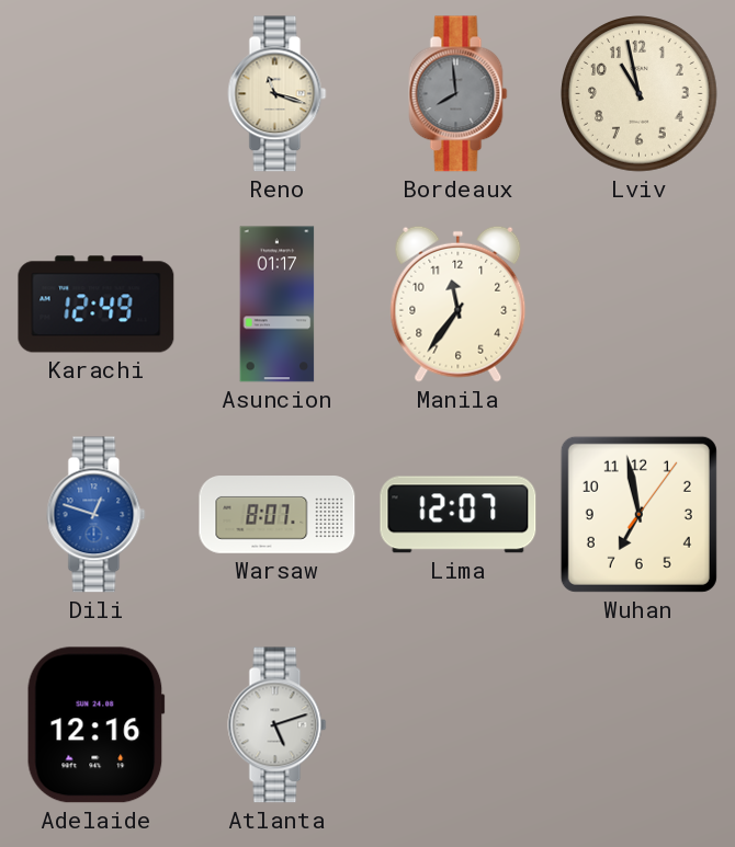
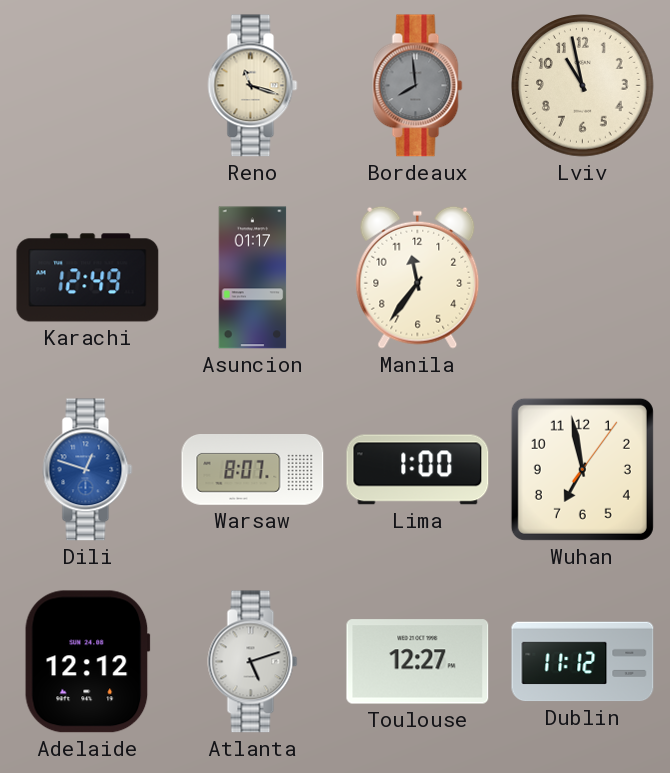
Lima: 12:07 -> 1:00 (418, 470)
Adelaide: 12:16 -> 12:12 (87, 662)
Toulouse: none -> 12:27 (418, 662)
Dublin: none -> 11:12 (583, 662)
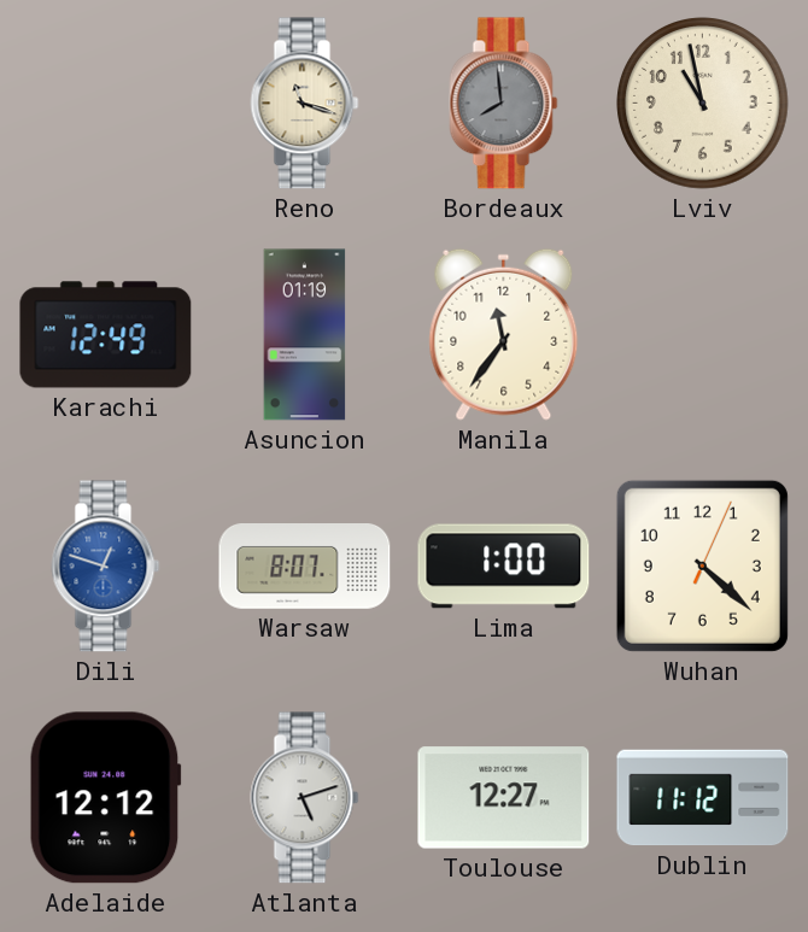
Asuncion: 01:17 -> 01:19 (305, 335)
Wuhan: 6:58 -> 4:22 (702, 565)
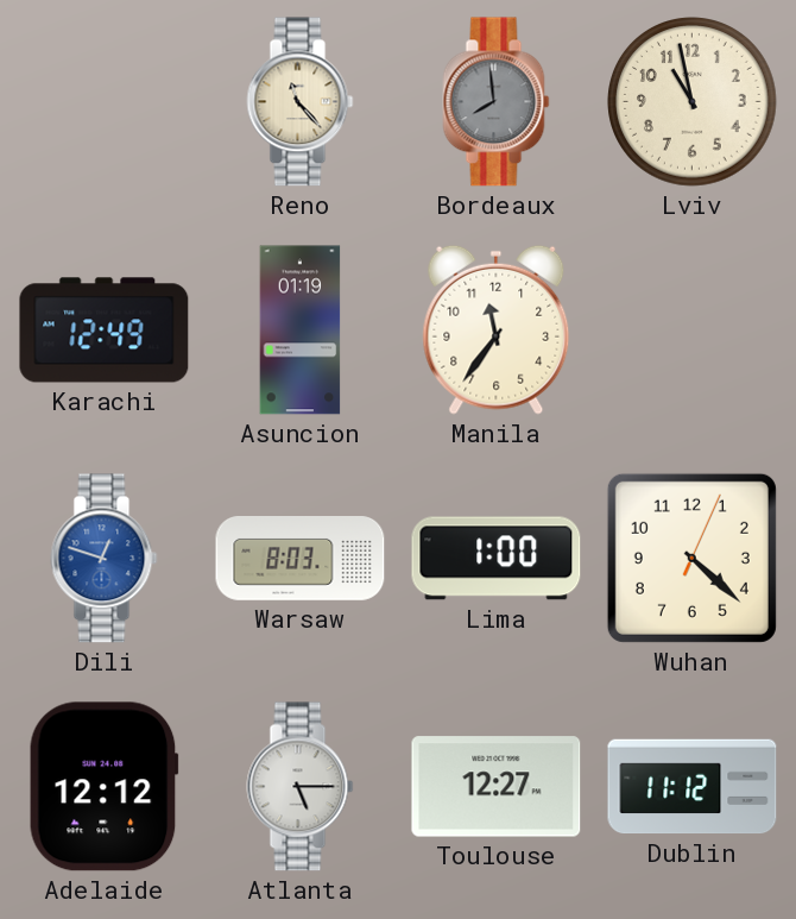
Reno: 11:18 -> 11:23 (301, 102)
Warsaw: 8:07 -> 8:03 (301, 559)
Atlanta: 5:12 -> 5:15 (301, 787)
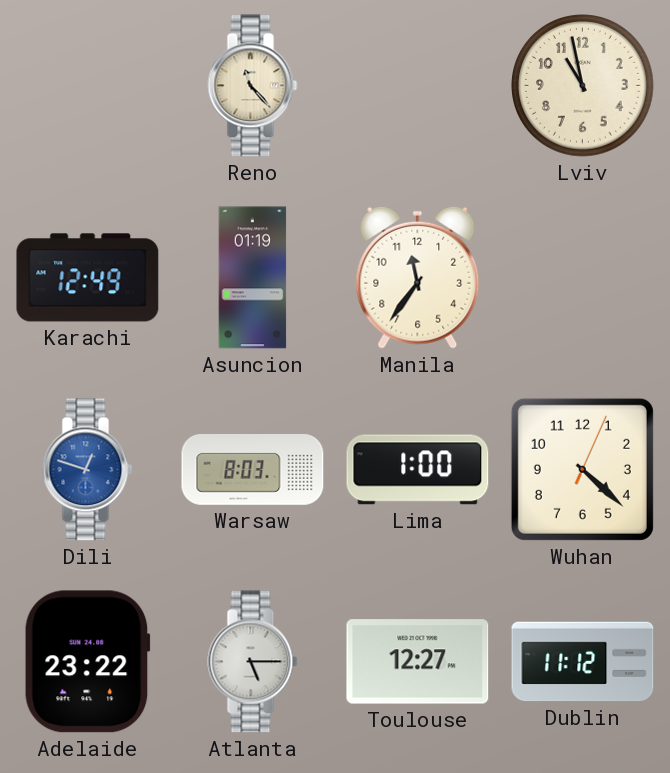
Bordeaux: 7:59 -> none (497, 102)
Adelaide: 12:12 -> 23:22 (87, 662)
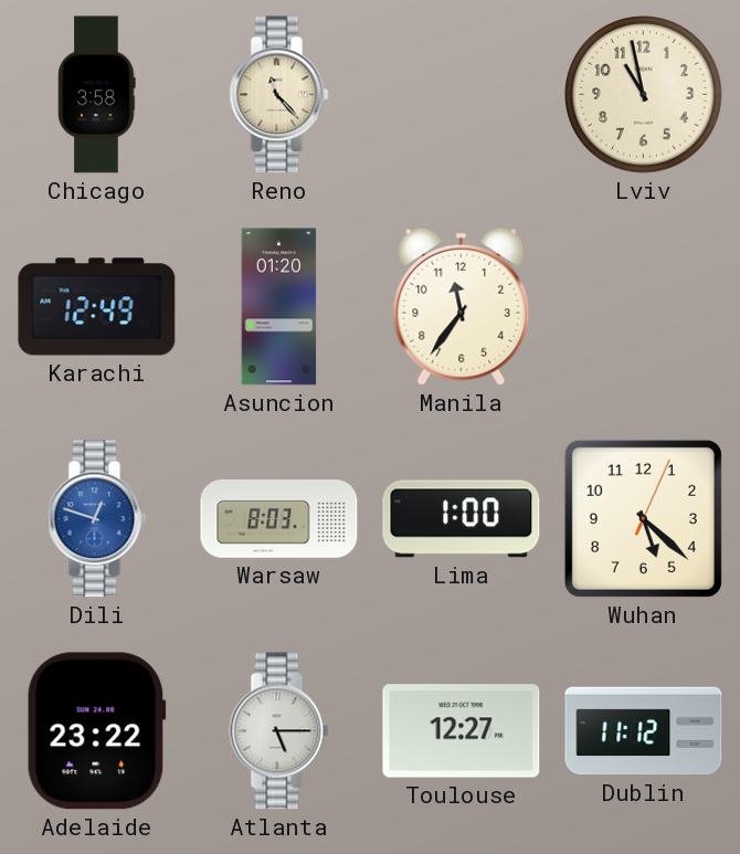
Chicago: none -> 3:58 (97, 95)
Asuncion: 01:19 -> 01:20 (279, 307)
Wuhan: 4:22 -> 5:22 (643, 518)
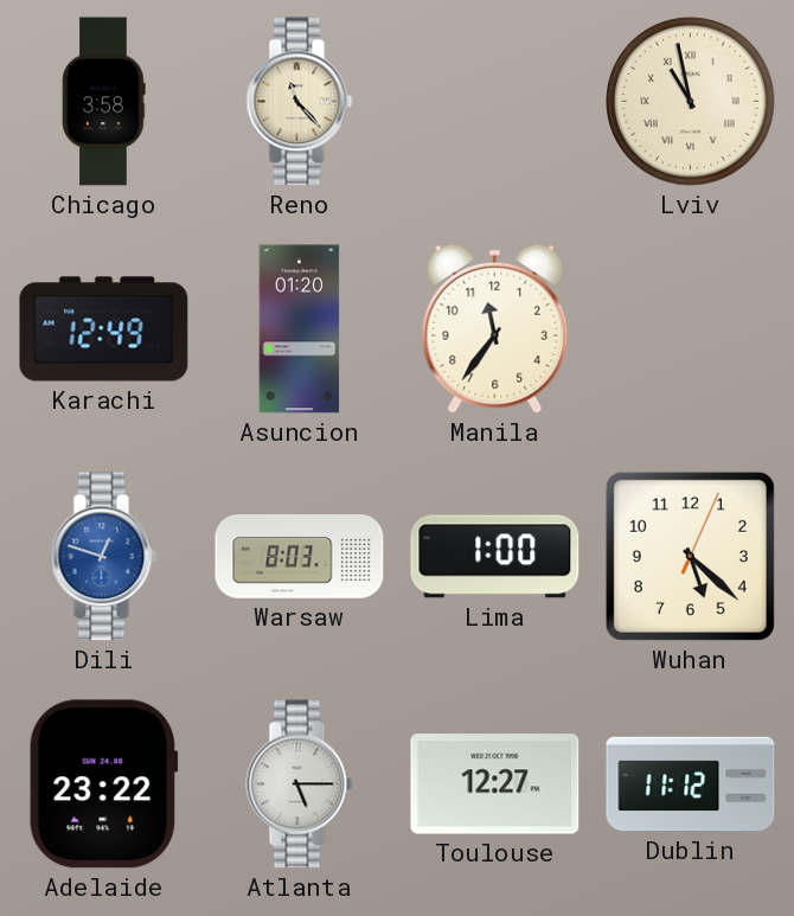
Lviv numerals: Arabic -> Roman (691, 102)
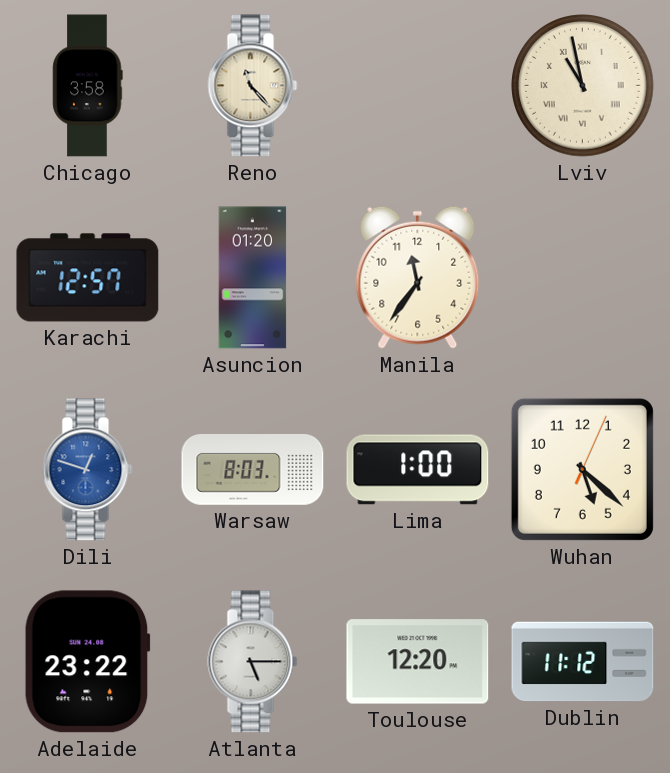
Karachi: 12:49 -> 12:57 (88, 278)
Toulouse: 12:27 -> 12:20 (418, 662)
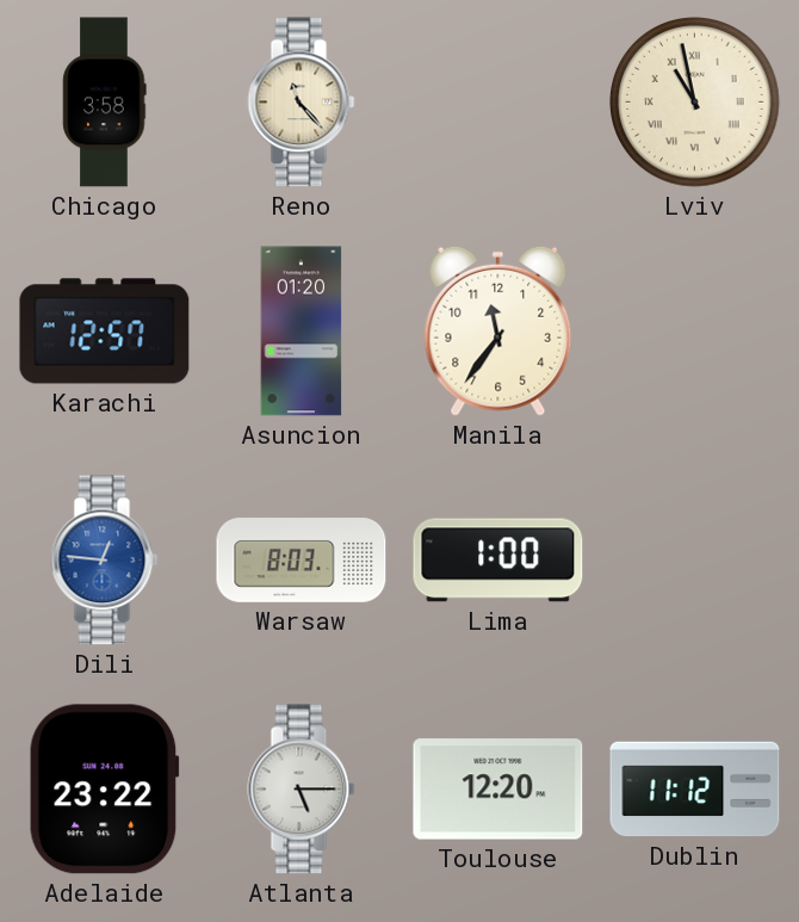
Dili: 12:48 -> 12:46 (105, 561)
Wuhan: 5:22 -> none (582, 469)
